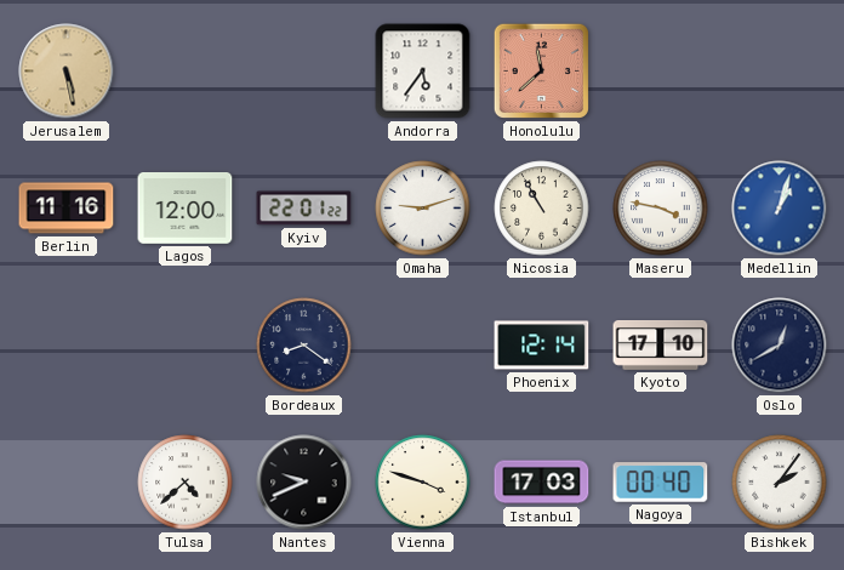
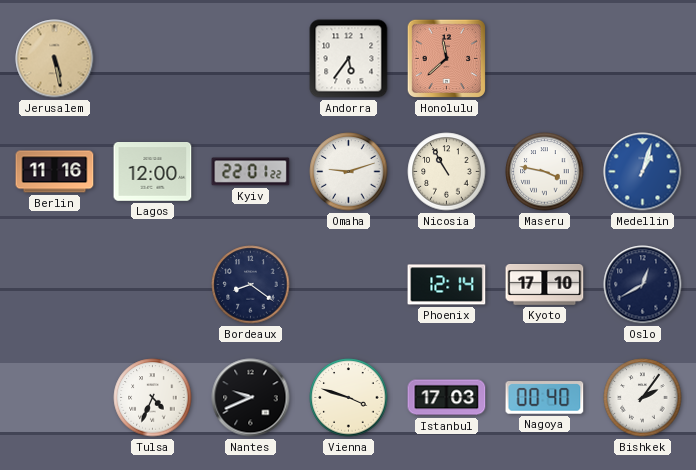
Tulsa: 4:38 -> 4:34 (153, 398)
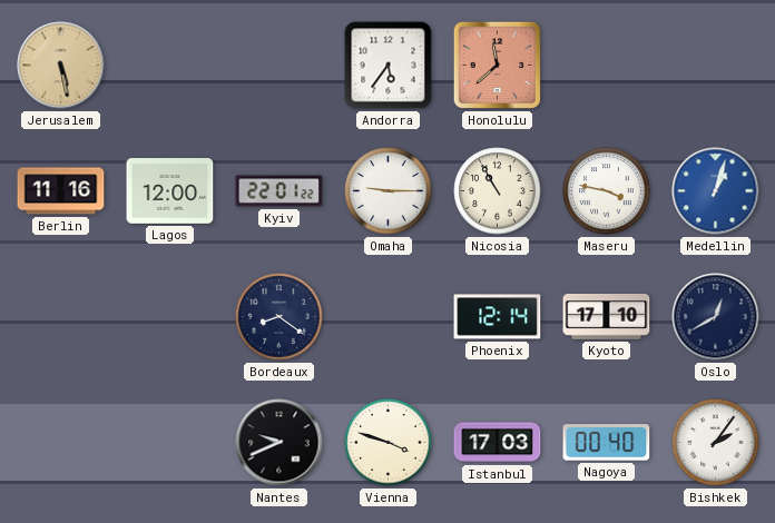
Omaha: 9:12 -> 9:15 (389, 191)
Tulsa: 4:34 -> none (153, 398)
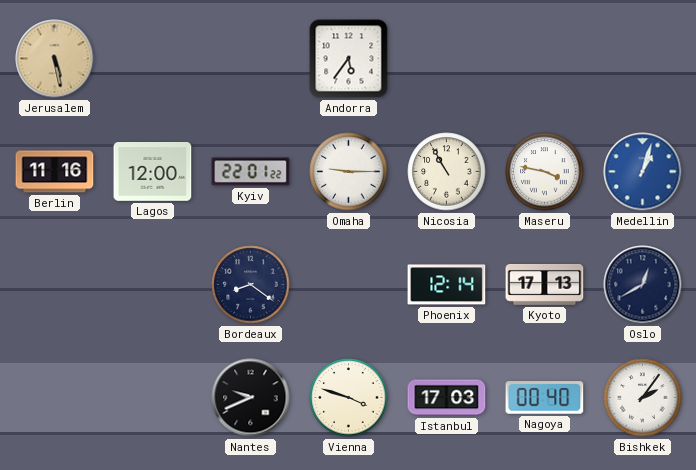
Honolulu: 11:38 -> none (497, 65)
Kyoto: 17:10 -> 17:13 (545, 285)
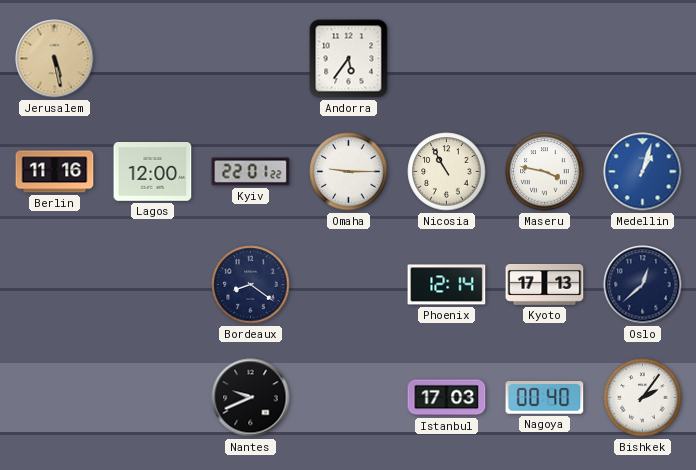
Oslo: 12:40 -> 12:38 (643, 285)
Vienna: 3:48 -> none (349, 398)
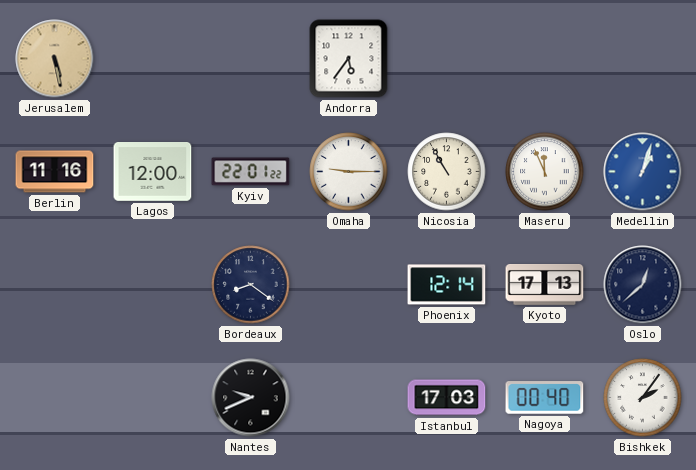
Maseru: 3:47 -> 11:56 (545, 172)
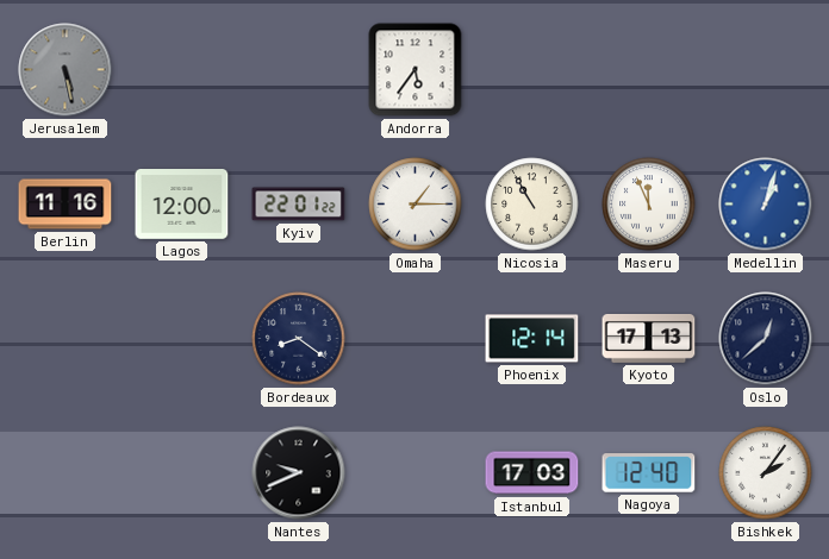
Jerusalem dial: champagne -> grey (66, 70)
Omaha: 9:15 -> 1:15 (416, 205)
Nagoya: 00:40 -> 12:40 (649, 473)
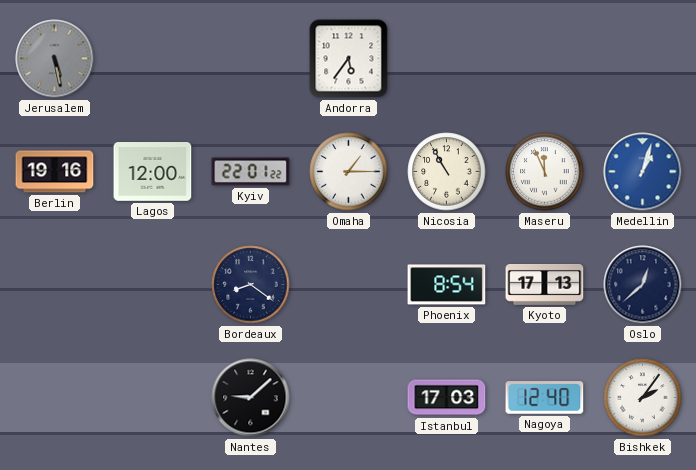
Berlin: 11:16 -> 19:16 (55, 172)
Phoenix: 12:14 -> 8:54 (447, 285)
Nantes: 9:41 -> 9:08 (251, 398)
